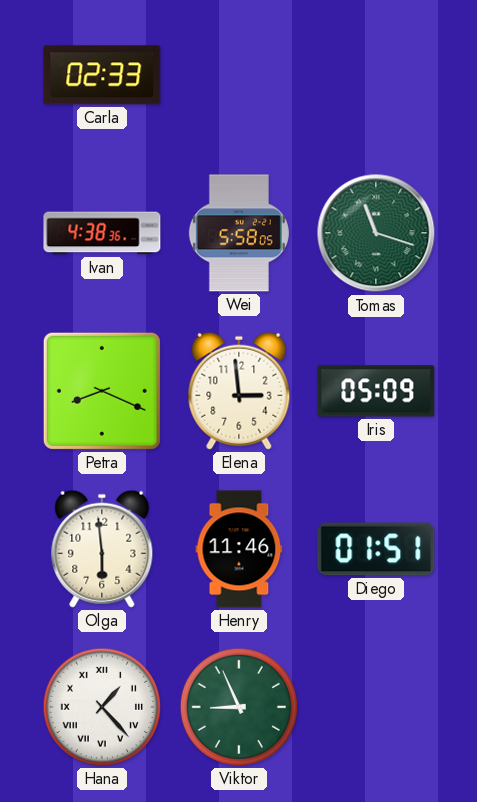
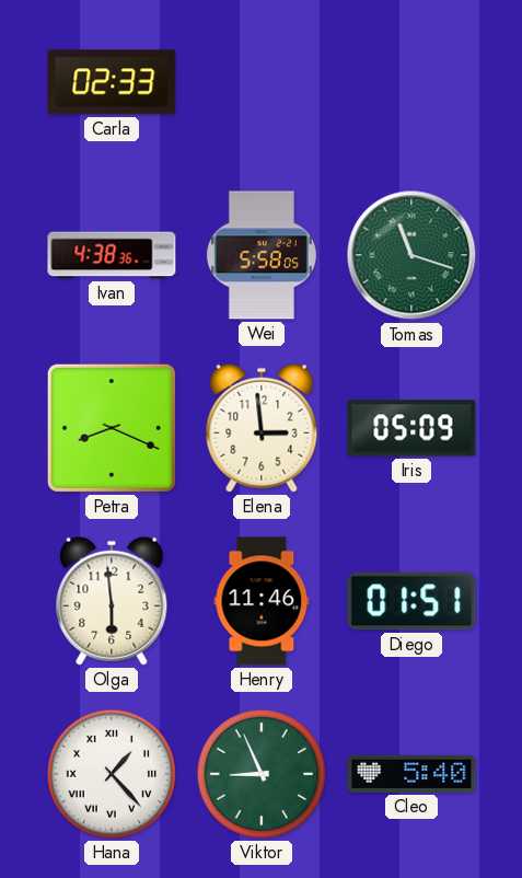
Cleo: none -> 5:40 (411, 774)
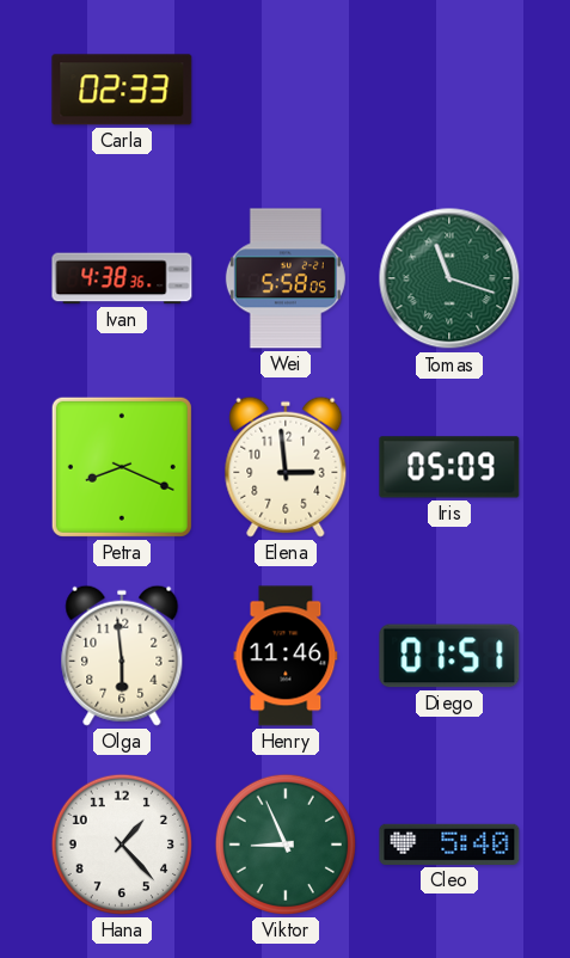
Hana numerals: Roman -> Arabic (122, 845)
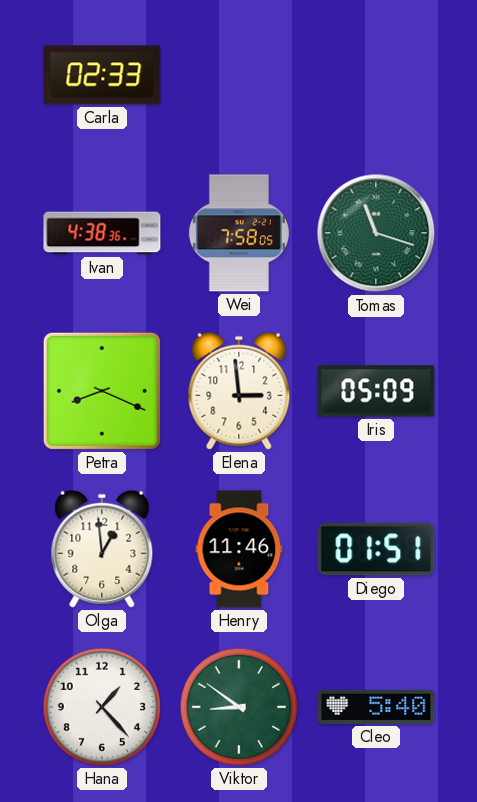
Wei: 5:58 -> 7:58 (239, 233)
Olga: 5:59 -> 12:59 (102, 549)
Viktor: 8:56 -> 8:51 (239, 707)
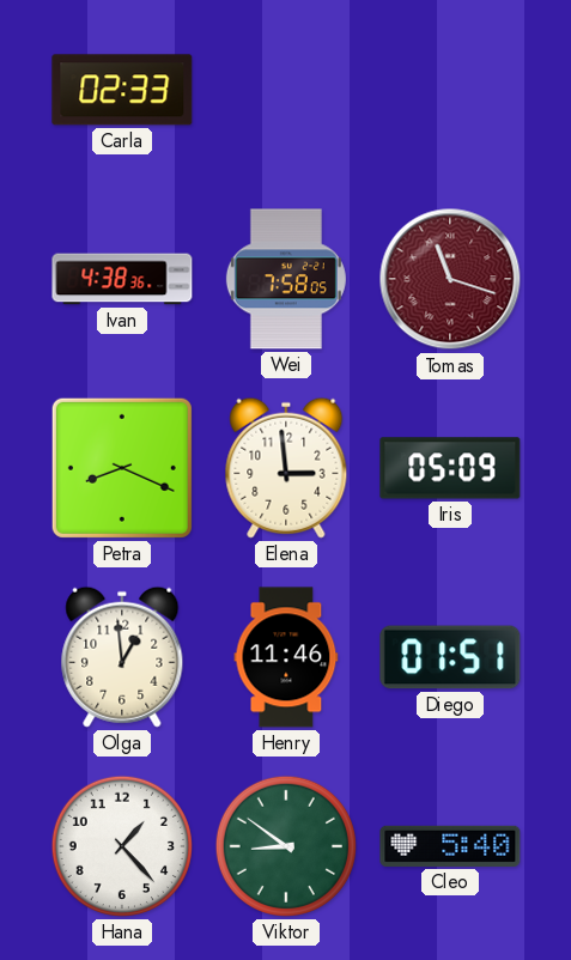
Tomas dial: green -> burgundy (450, 279)
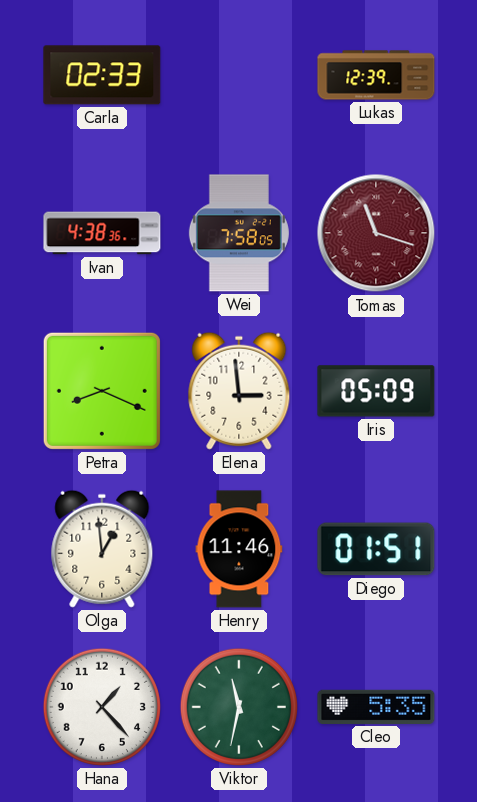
Lukas: none -> 12:39 (376, 75)
Viktor: 8:51 -> 11:32 (239, 707)
Cleo: 5:40 -> 5:35 (376, 707)
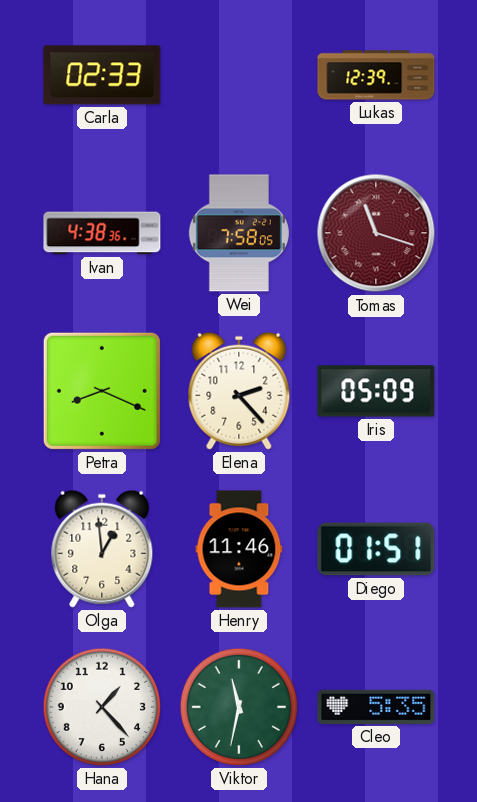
Elena: 2:59 -> 2:23 (239, 391)
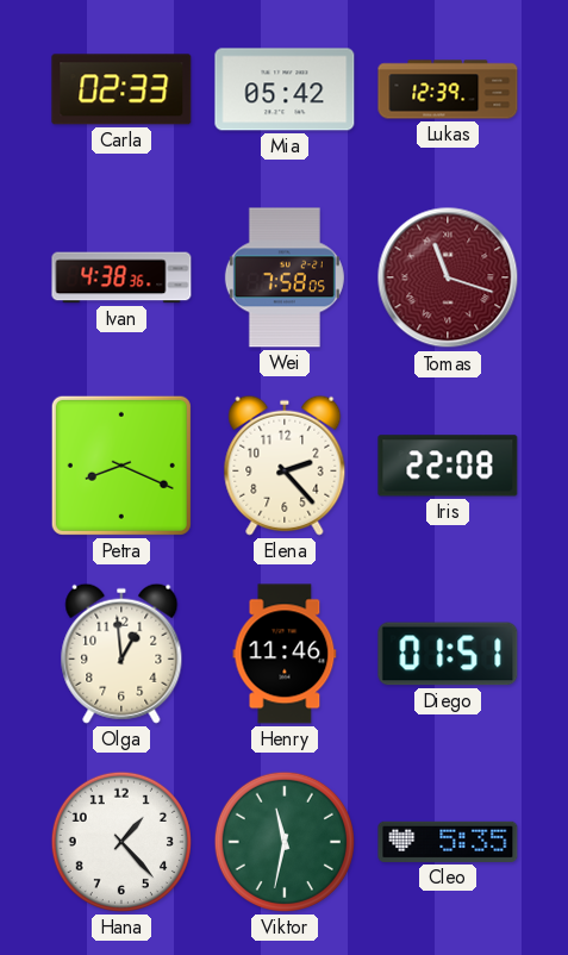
Mia: none -> 05:42 (285, 89)
Iris: 05:09 -> 22:08 (448, 466)
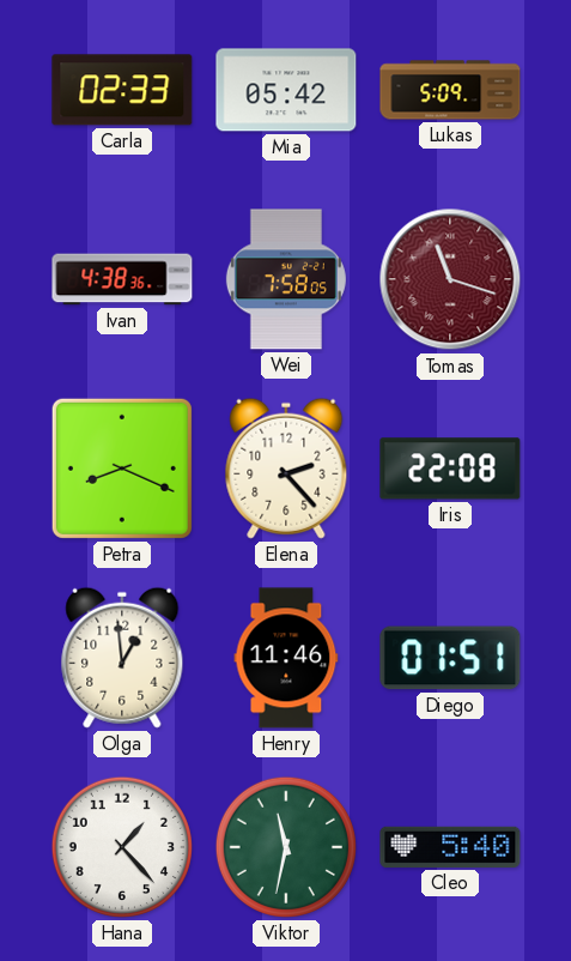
Lukas: 12:39 -> 5:09 (450, 90)
Cleo: 5:35 -> 5:40 (450, 847)
